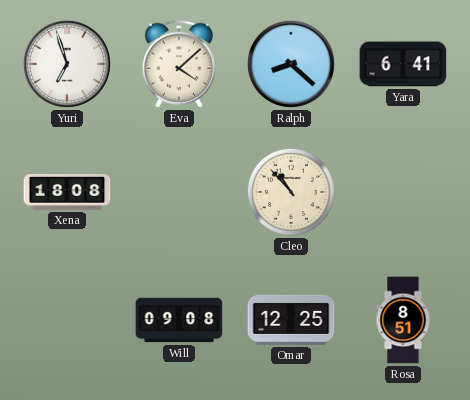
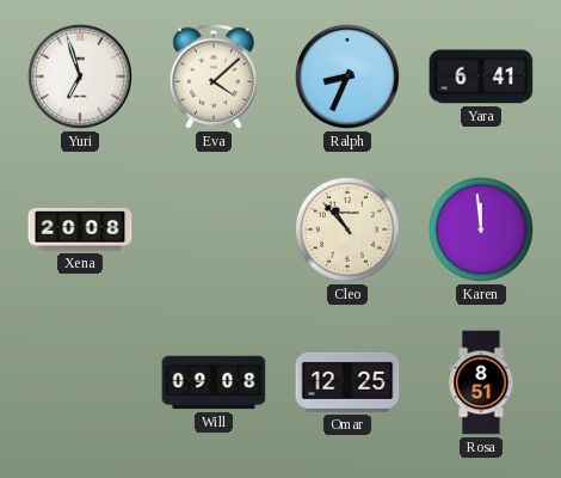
Ralph: 8:22 -> 8:34 (347, 76)
Xena: 18:08 -> 20:08 (80, 231)
Karen: none -> 11:59 (481, 229)
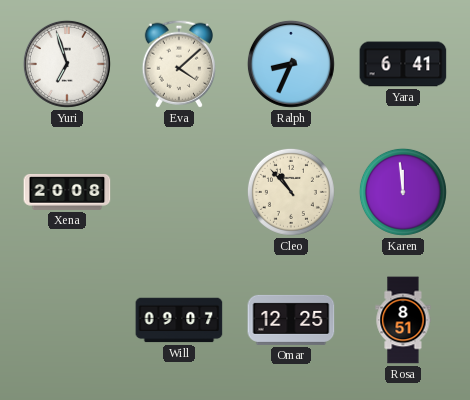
Will: 09:08 -> 09:07 (179, 320)
